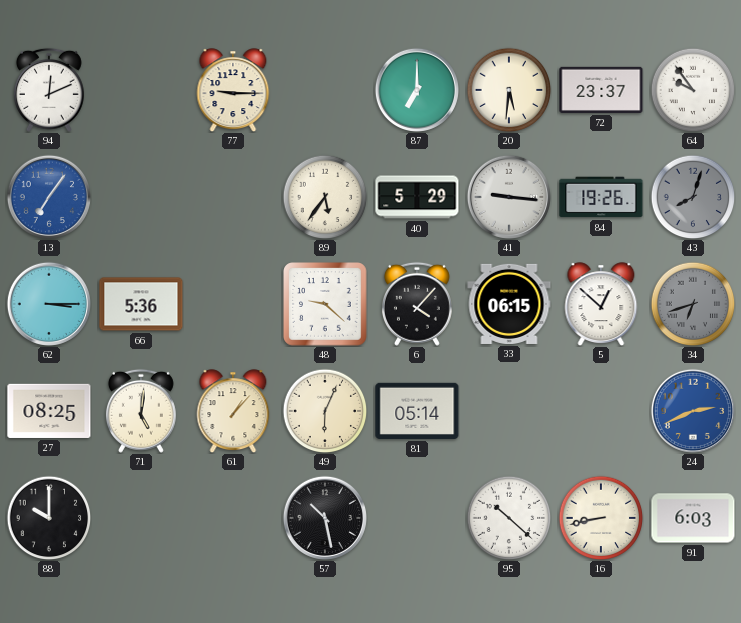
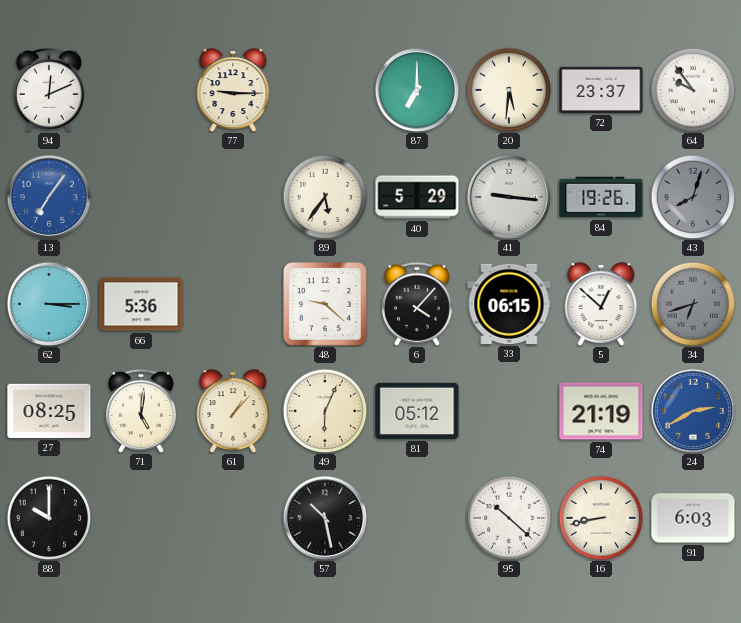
81: 05:14 -> 05:12 (417, 411)
74: none -> 21:19 (601, 411)
24: 2:41 -> 2:40 (693, 411)
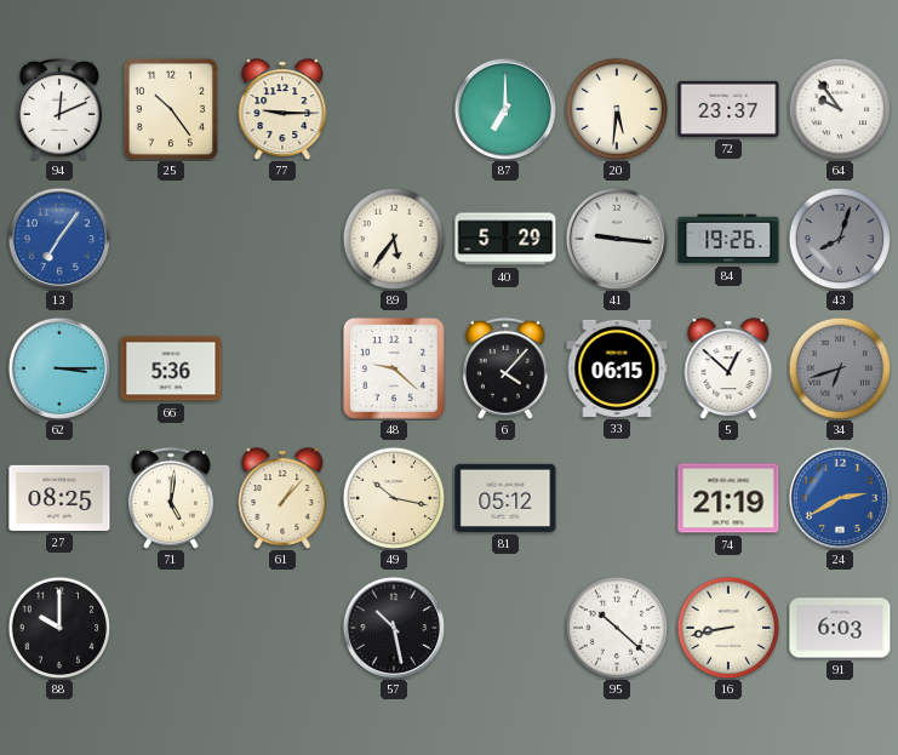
25: none -> 10:24 (170, 109)
49: 6:04 -> 10:17 (394, 498)
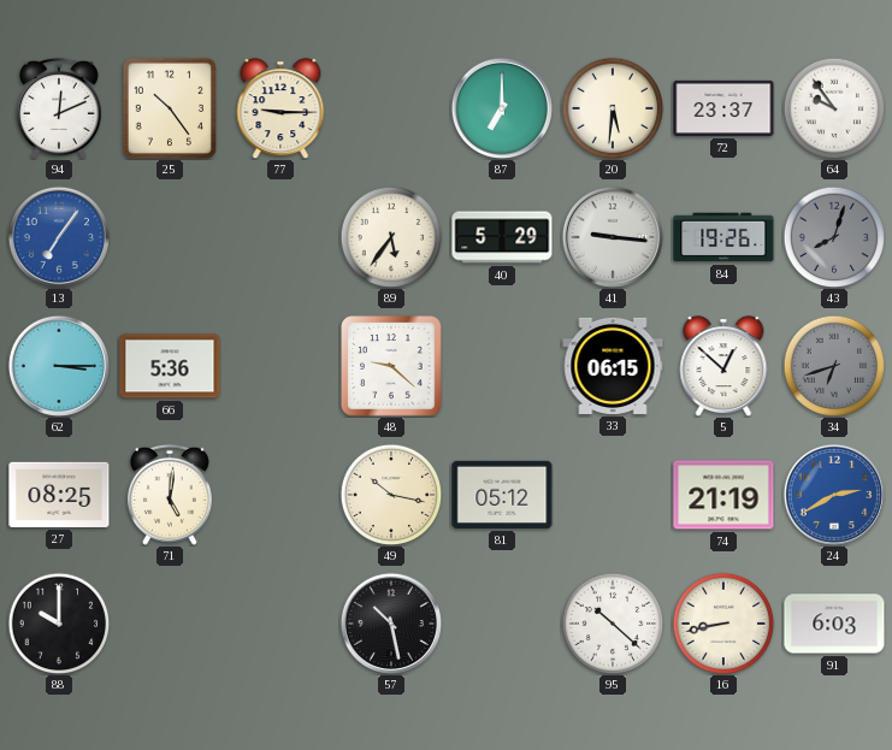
6: 4:07 -> none (505, 368)
61: 1:07 -> none (282, 498)
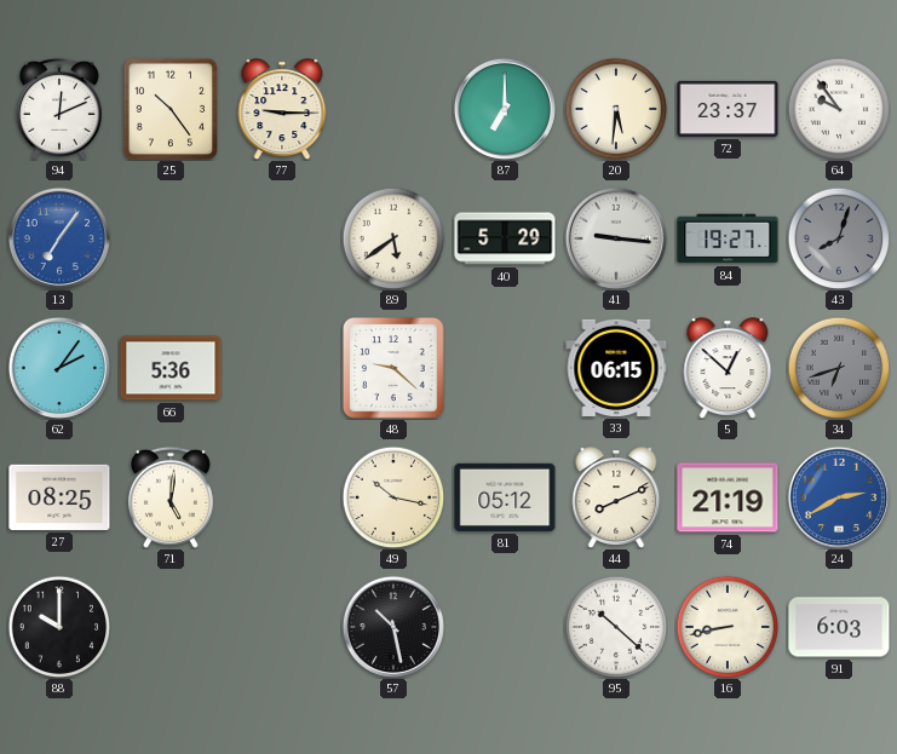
89: 5:36 -> 5:39 (393, 238)
84: 19:26 -> 19:27 (728, 238)
62: 3:15 -> 2:06 (59, 368)
44: none -> 8:11 (616, 497)
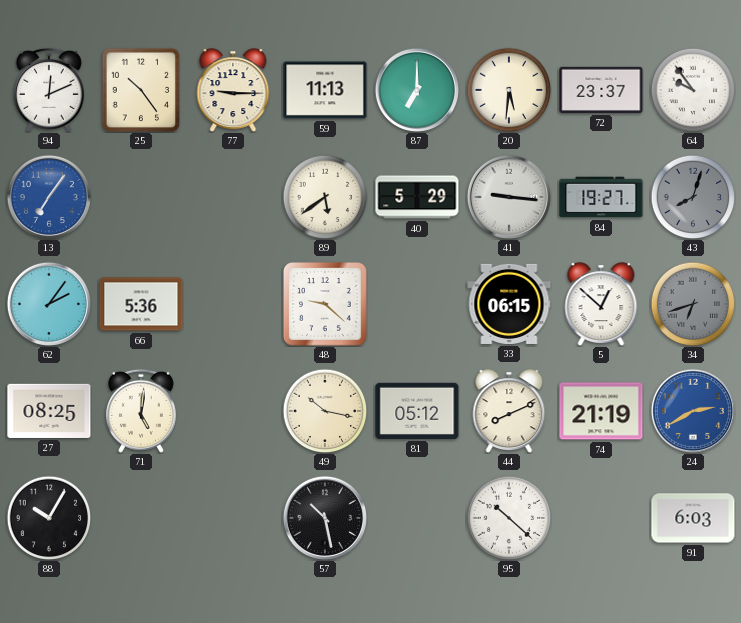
59: none -> 11:13 (325, 90)
88: 10:00 -> 10:05 (49, 518)
16: 8:43 -> none (728, 627)
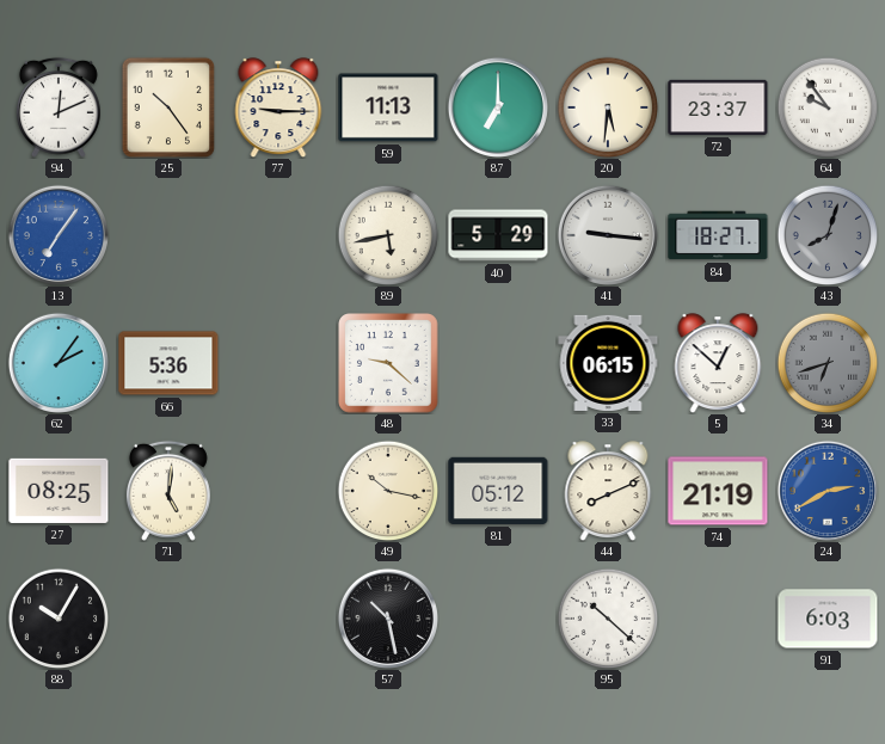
89: 5:39 -> 5:43 (388, 235)
84: 19:27 -> 18:27 (718, 235)
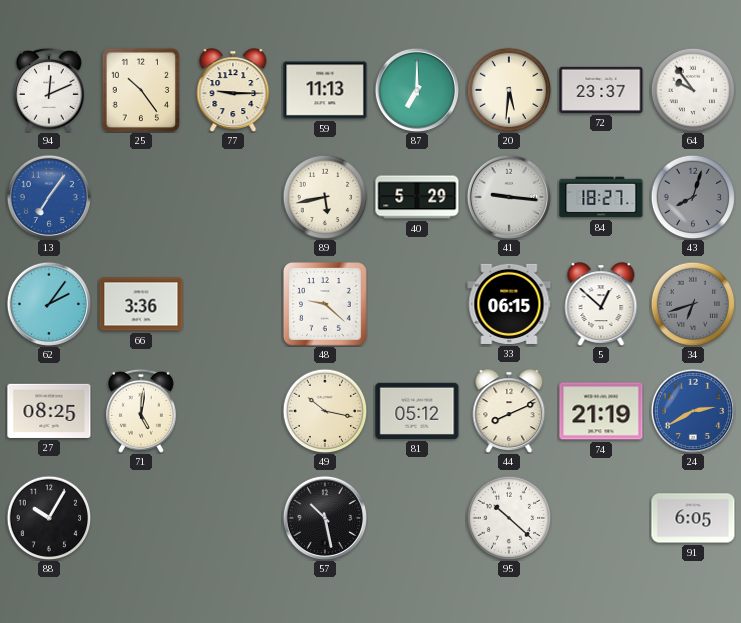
66: 5:36 -> 3:36 (141, 304)
91: 6:03 -> 6:05 (693, 518)
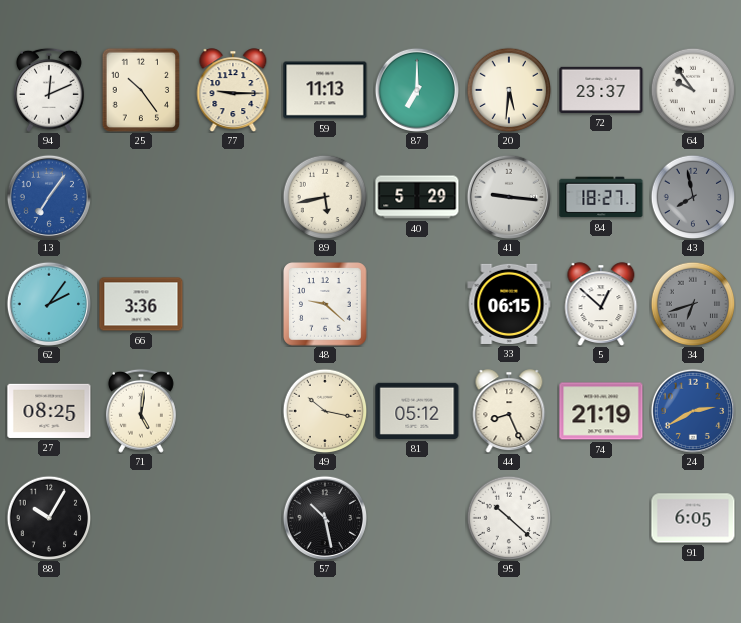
43: 8:03 -> 7:58 (693, 197)
44: 8:11 -> 8:26 (509, 411)
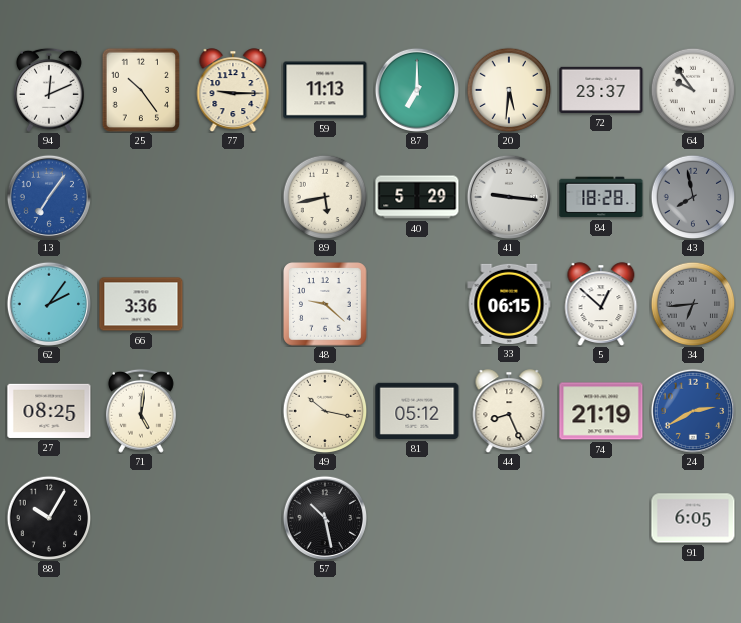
84: 18:27 -> 18:28 (601, 197)
34: 6:42 -> 6:44 (693, 304)
95: 10:22 -> none (509, 518)
